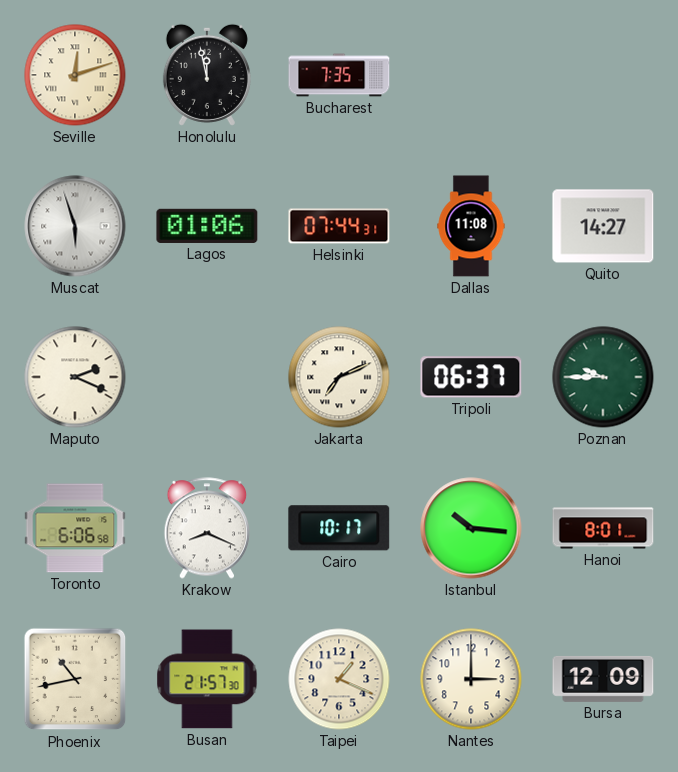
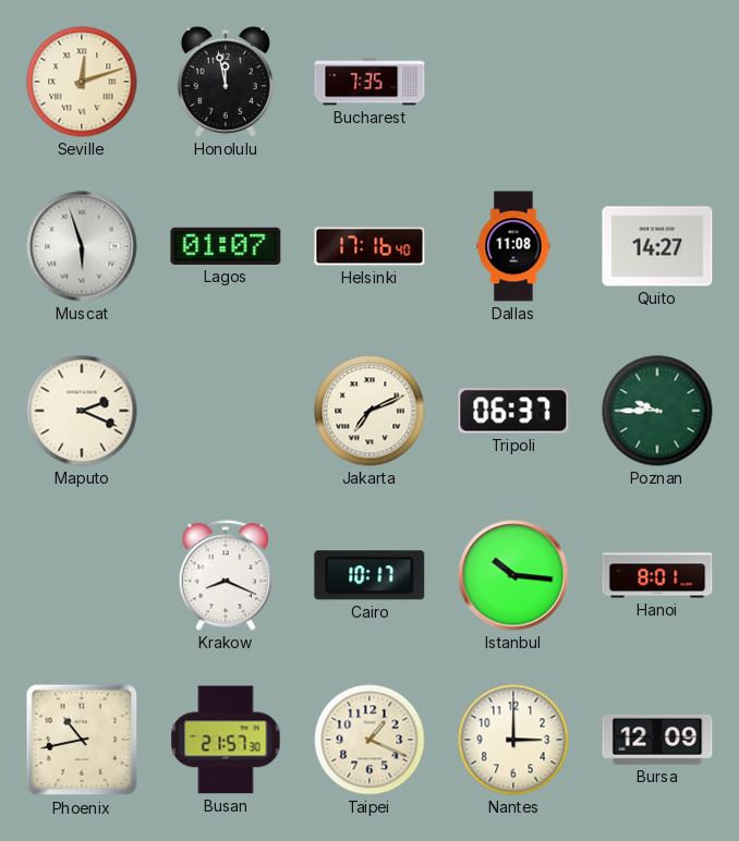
Lagos: 01:06 -> 01:07 (226, 246)
Helsinki: 07:44 -> 17:16 (370, 246)
Toronto: 6:06 -> none (75, 528)
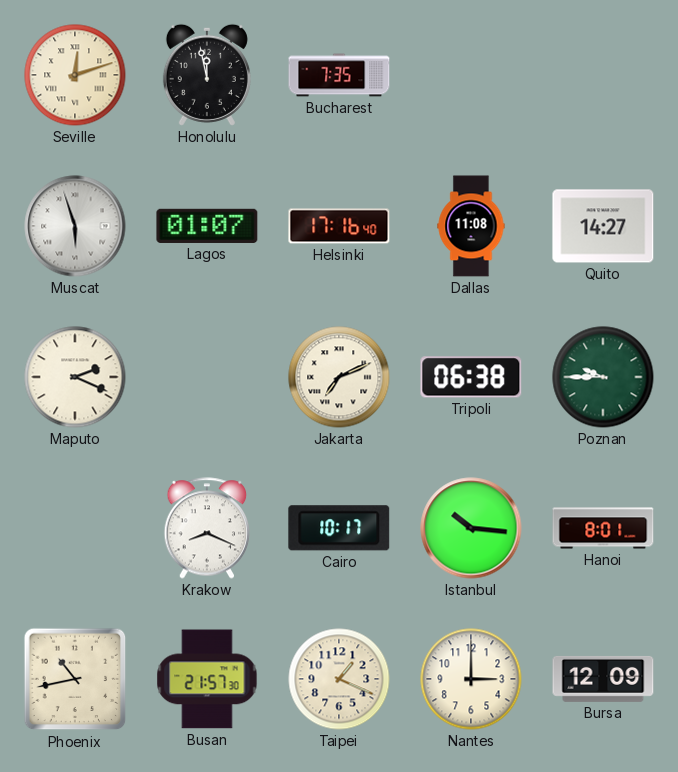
Tripoli: 06:37 -> 06:38 (471, 377)
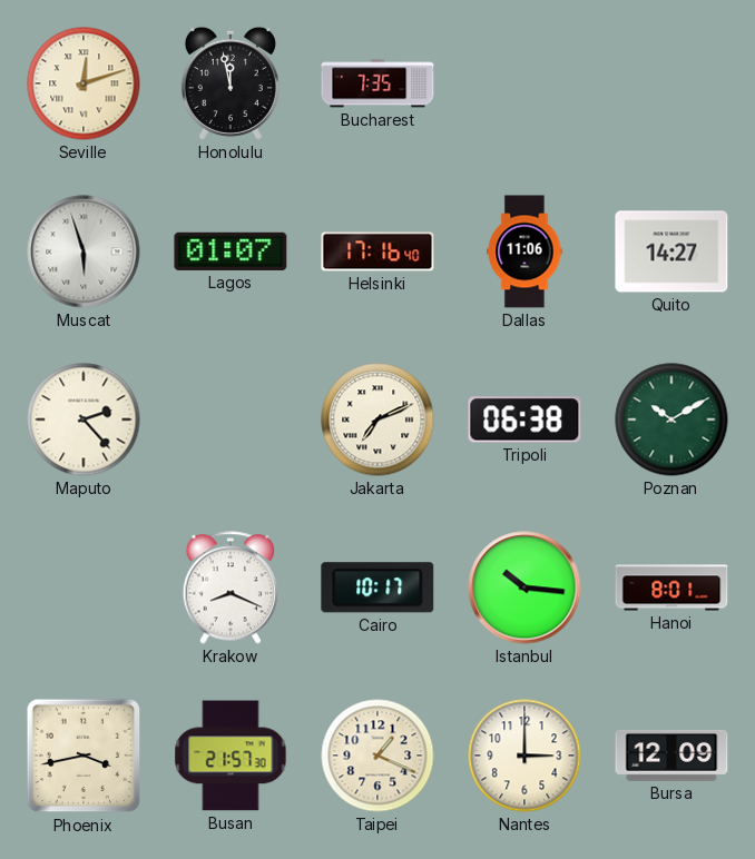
Dallas: 11:08 -> 11:06 (524, 251)
Maputo: 2:19 -> 2:23 (84, 419)
Poznan: 9:45 -> 10:10 (671, 419)
Phoenix: 10:43 -> 3:43 (84, 756)
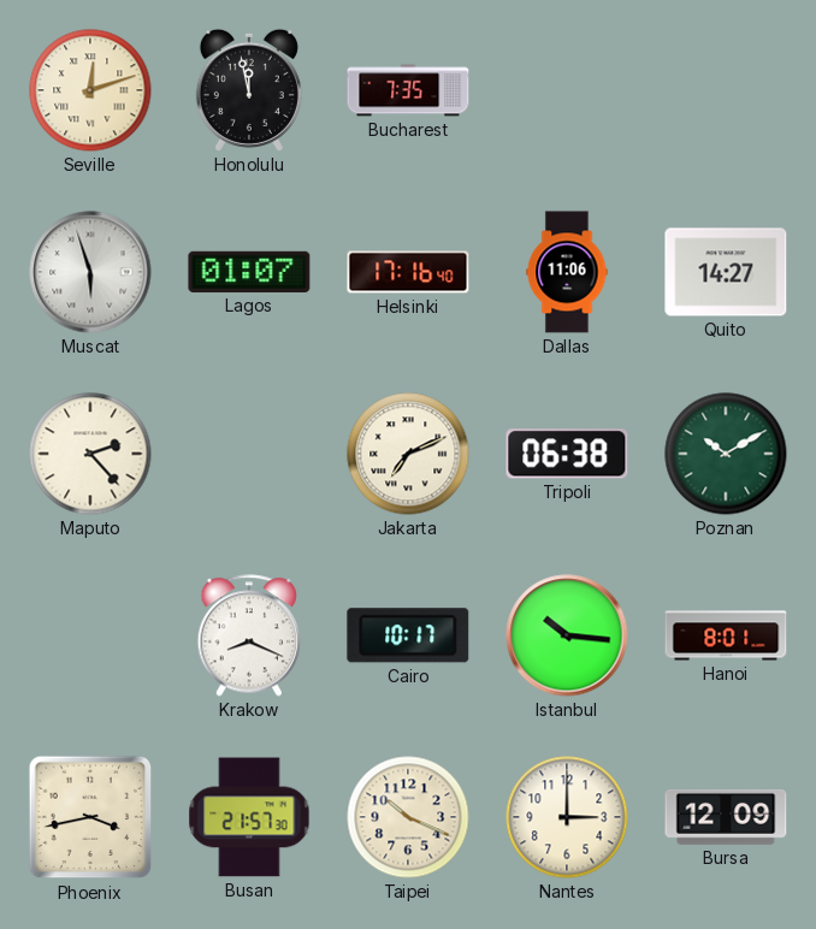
Taipei: 1:19 -> 10:19 (408, 817)
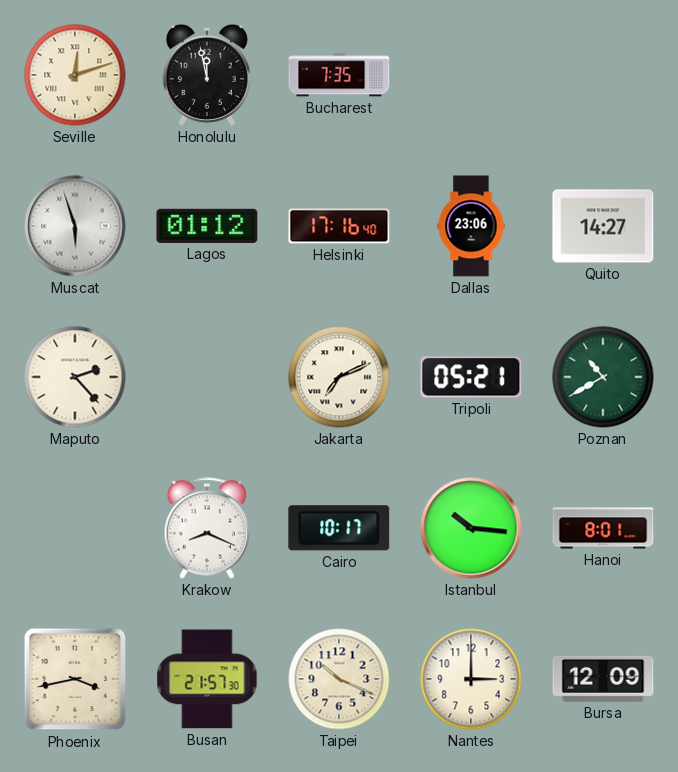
Lagos: 01:07 -> 01:12 (207, 226)
Dallas: 11:06 -> 23:06 (471, 226)
Tripoli: 06:38 -> 05:21 (471, 377)
Poznan: 10:10 -> 10:40 (603, 377)
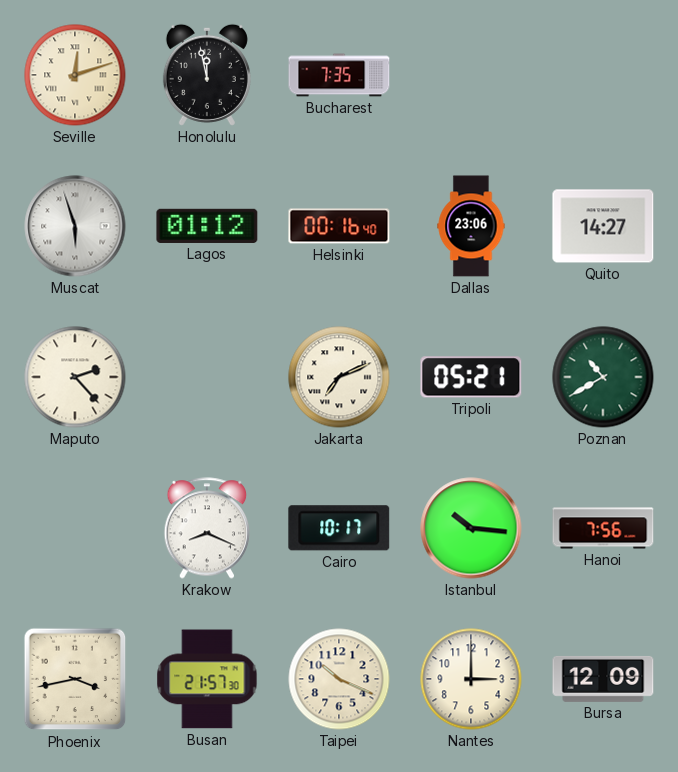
Helsinki: 17:16 -> 00:16 (339, 226)
Hanoi: 8:01 -> 7:56 (603, 528)
